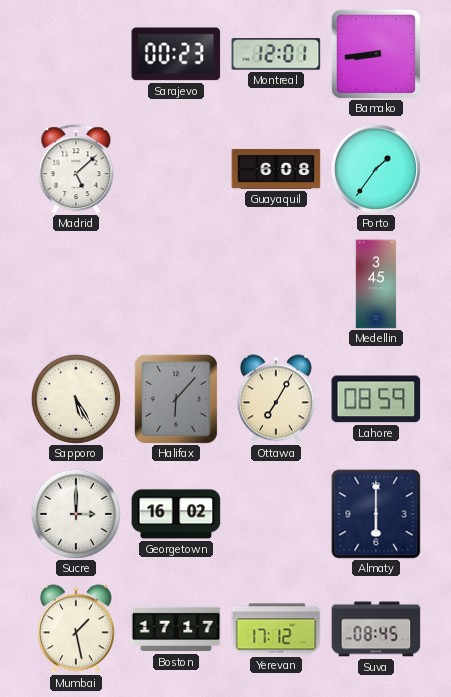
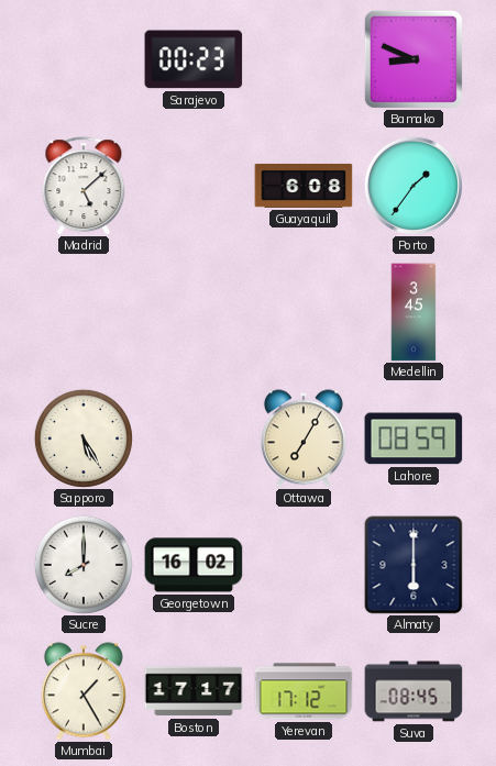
Montreal: 12:01 -> none (276, 54)
Bamako: 8:44 -> 8:49 (414, 59)
Halifax: 6:07 -> none (176, 399)
Sucre: 3:00 -> 8:00 (84, 565)
Mumbai: 1:28 -> 1:25 (84, 691)
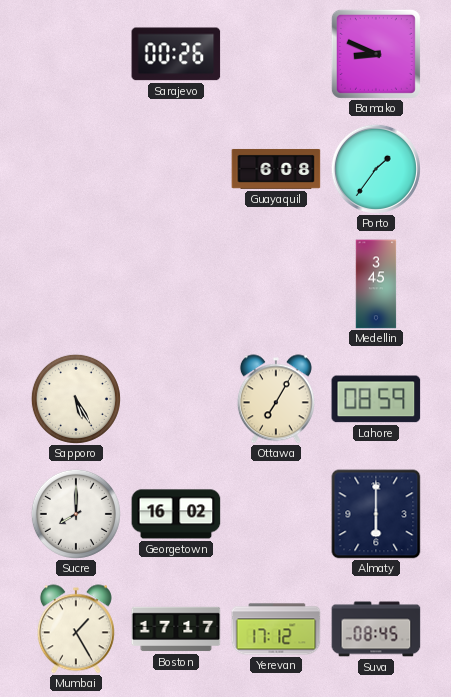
Sarajevo: 00:23 -> 00:26 (176, 54)
Madrid: 5:08 -> none (84, 186)
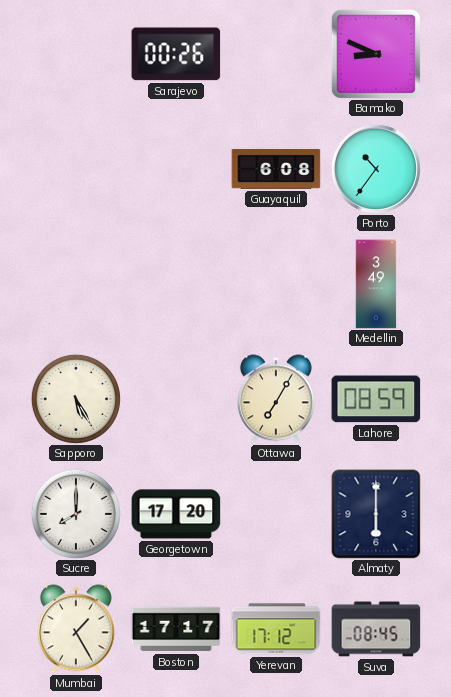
Porto: 1:36 -> 10:36 (376, 169)
Medellin: 3:45 -> 3:49 (376, 284)
Georgetown: 16:02 -> 17:20 (176, 514)
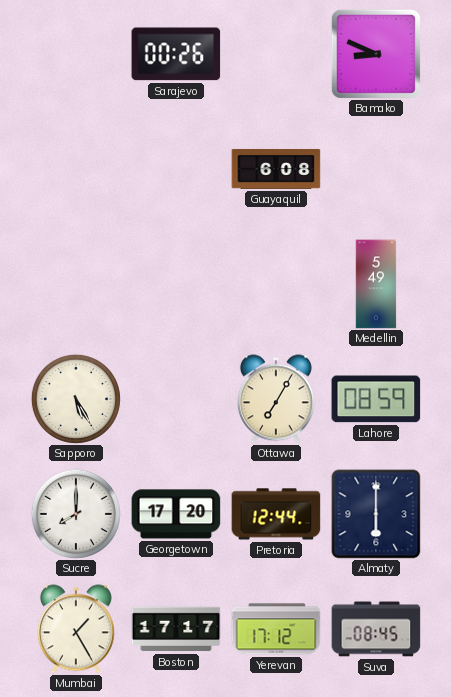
Porto: 10:36 -> none (376, 169)
Medellin: 3:49 -> 5:49 (376, 284)
Pretoria: none -> 12:44 (276, 514)
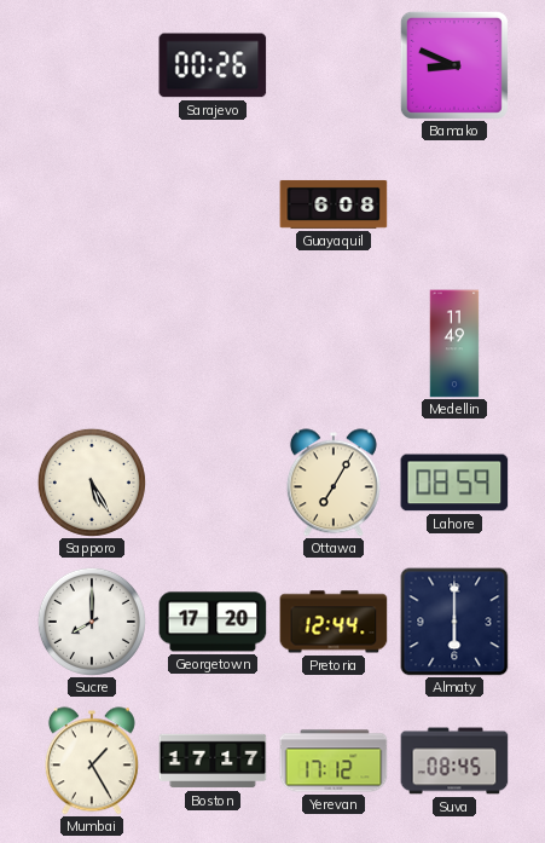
Medellin: 5:49 -> 11:49 (454, 343)
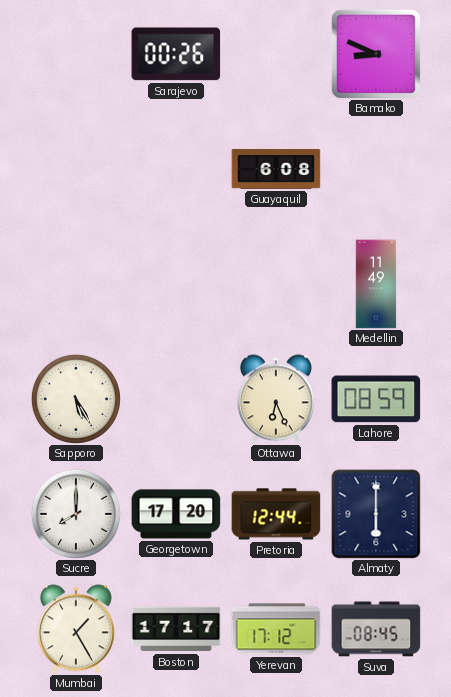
Ottawa: 7:05 -> 6:26 (276, 399)
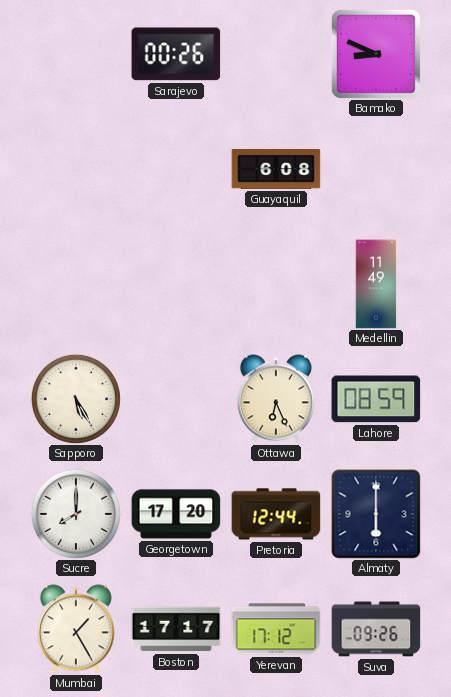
Suva: 08:45 -> 09:26 (376, 629)
